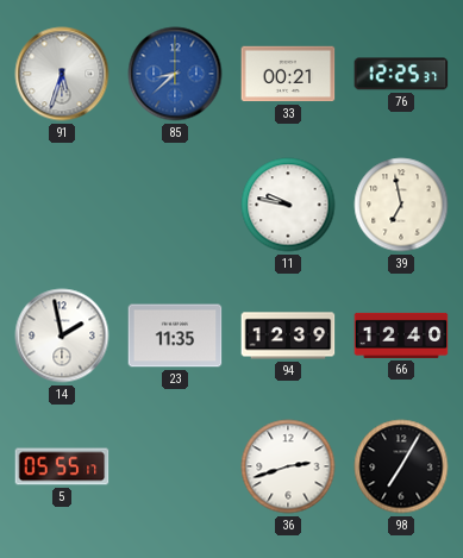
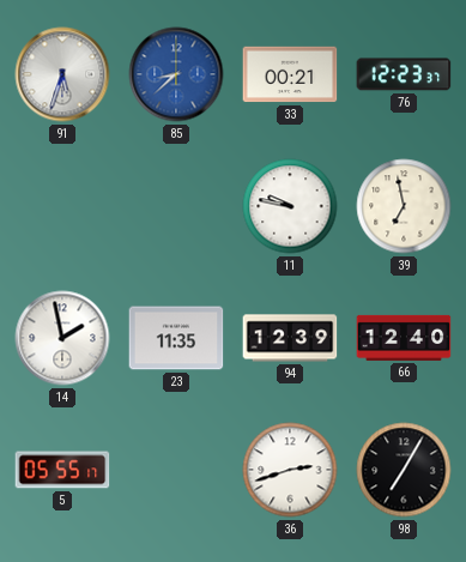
76: 12:25 -> 12:23 (404, 74)
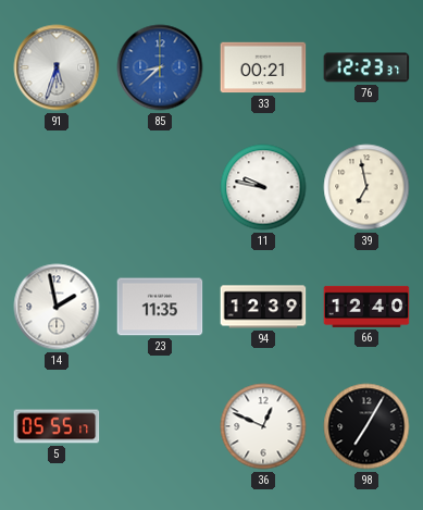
36: 2:42 -> 12:49 (263, 426)
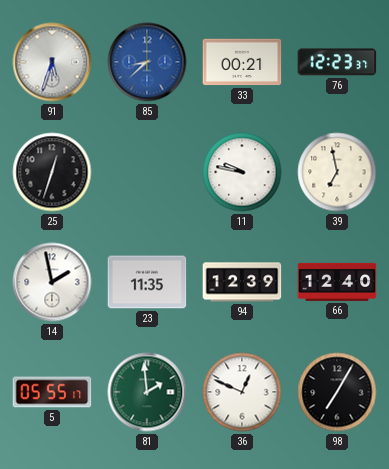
25: none -> 12:33 (52, 172)
81: none -> 1:59 (147, 392)
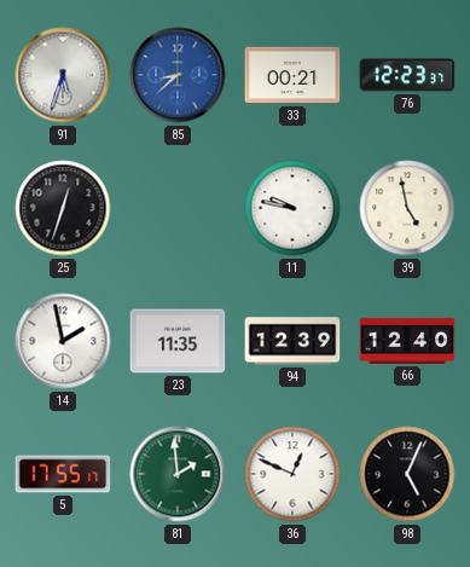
39: 6:58 -> 4:58 (407, 208)
5: 05:55 -> 17:55 (63, 474)
98: 7:05 -> 5:04 (407, 474)
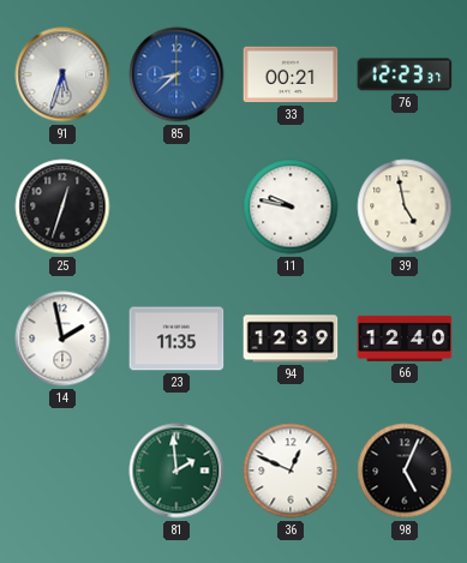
5: 17:55 -> none (63, 474)
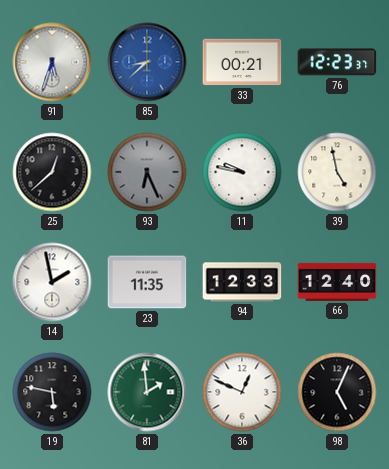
25: 12:33 -> 12:38 (52, 172)
93: none -> 6:26 (147, 172)
94: 12:39 -> 12:33 (242, 282)
19: none -> 5:47 (52, 392)
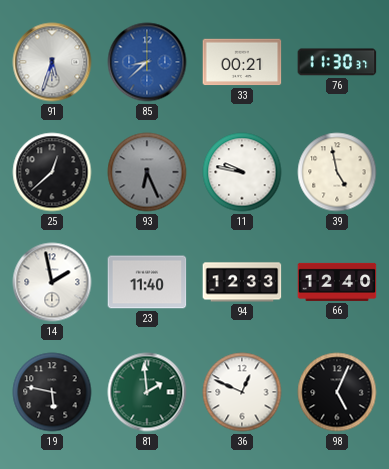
76: 12:23 -> 11:30 (337, 62)
23: 11:35 -> 11:40 (147, 282)
